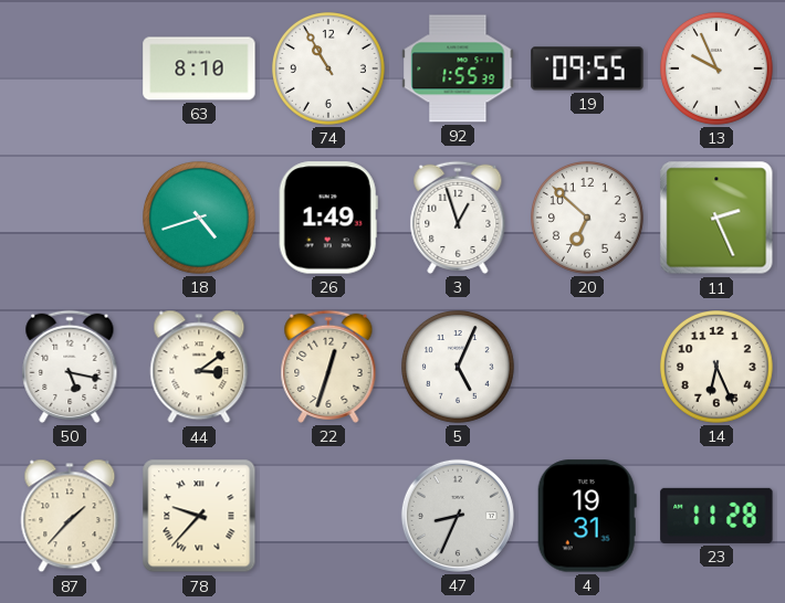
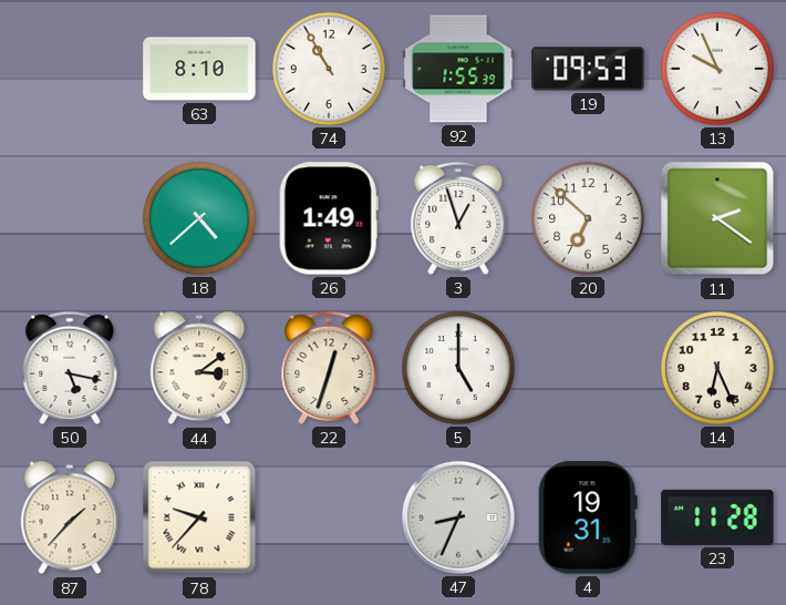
19: 09:55 -> 09:53 (588, 69)
18: 4:42 -> 4:38 (200, 219)
11: 2:26 -> 2:21 (717, 218)
5: 5:04 -> 5:00 (459, 369)
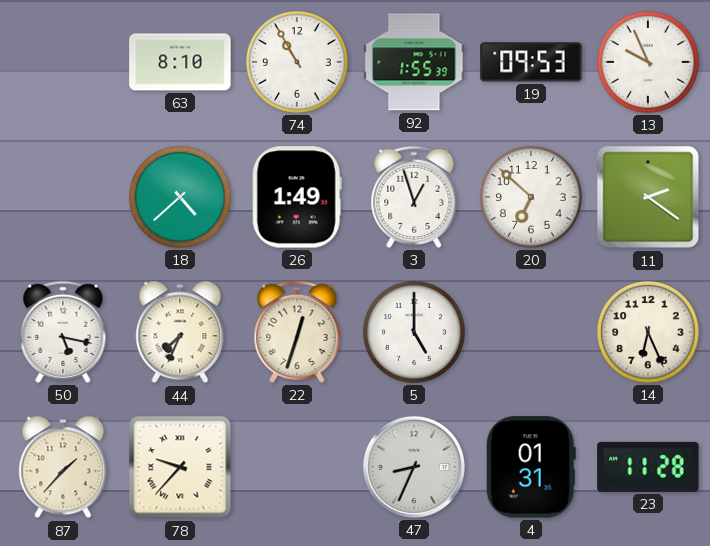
44: 3:09 -> 7:34 (180, 332)
4: 19:31 -> 01:31 (531, 467)
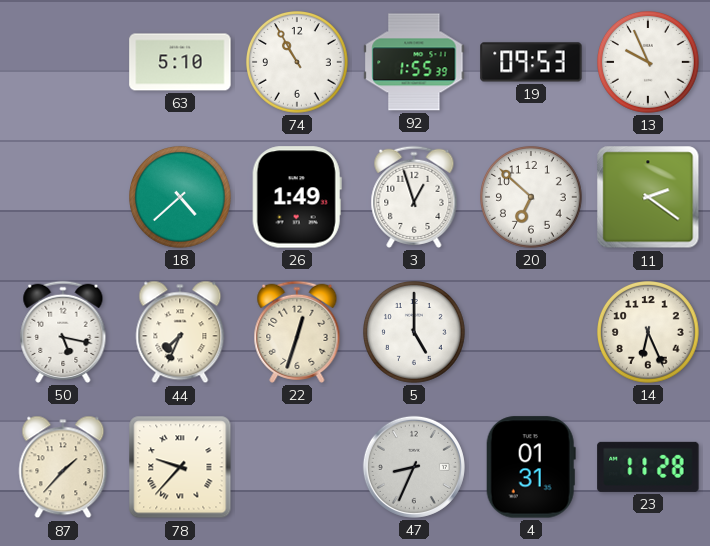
63: 8:10 -> 5:10 (180, 62)
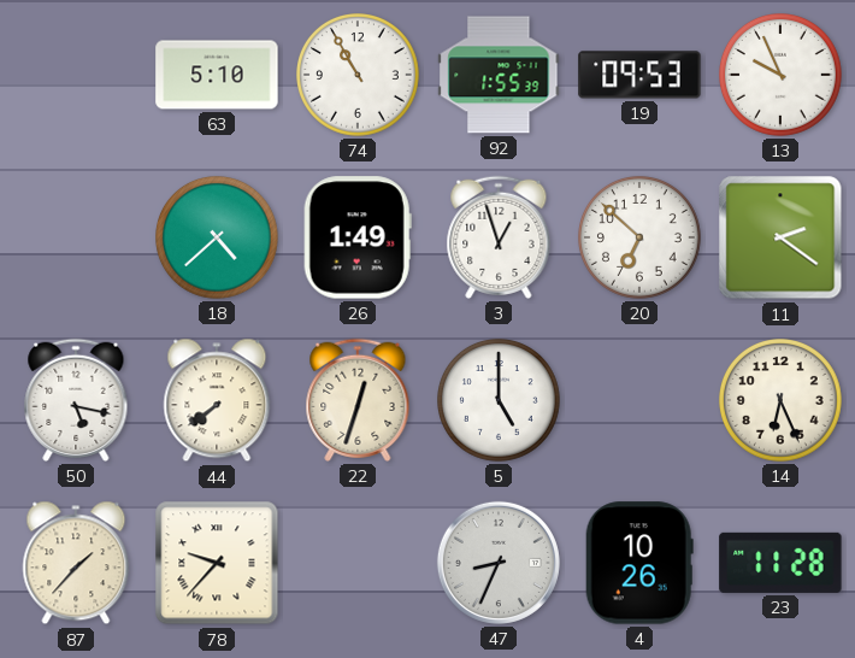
44: 7:34 -> 7:39 (217, 400)
4: 01:31 -> 10:26 (639, 563)
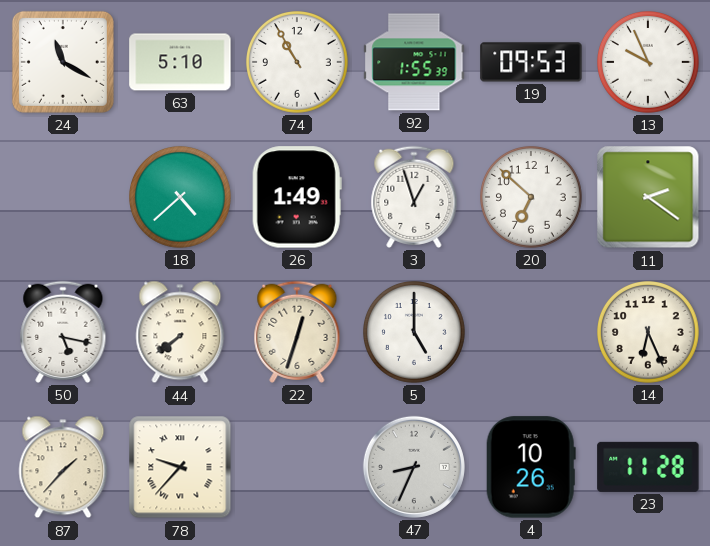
24: none -> 11:20 (63, 62)
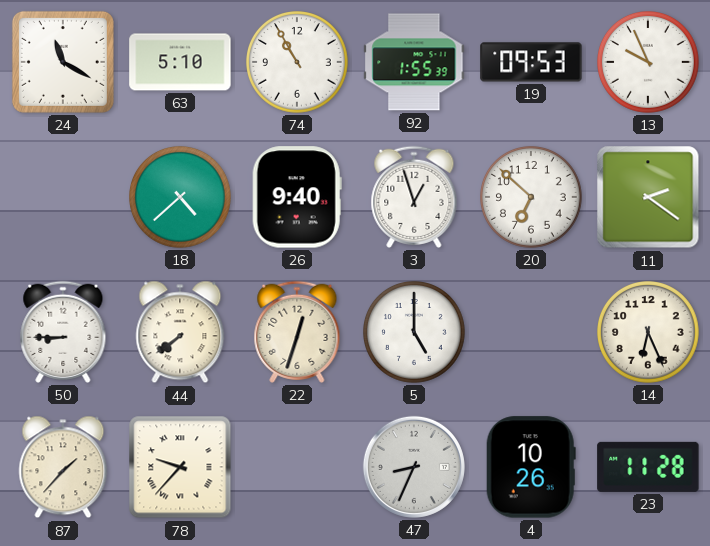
26: 1:49 -> 9:40 (297, 197)
50: 5:17 -> 8:45 (63, 332)
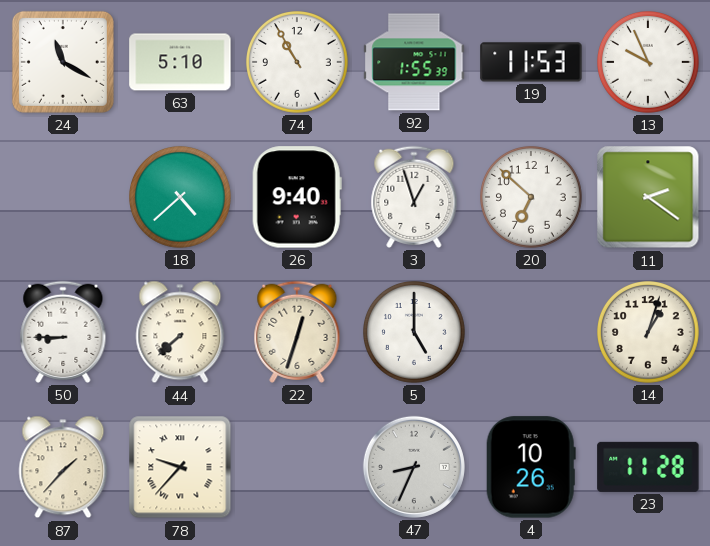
19: 09:53 -> 11:53 (531, 62)
44: 7:39 -> 7:38 (180, 332)
14: 6:26 -> 1:03 (649, 333)
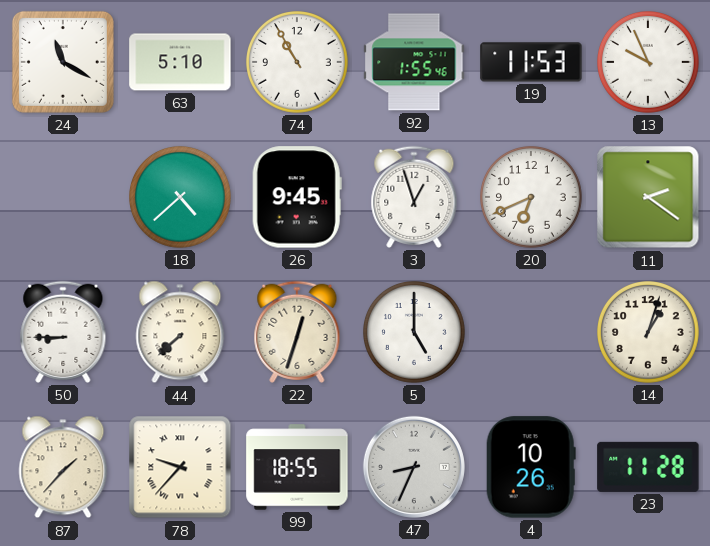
92: 1:55:39 -> 1:55:46 (414, 62)
26: 9:40 -> 9:45 (297, 197)
20: 6:52 -> 6:41 (532, 198)
99: none -> 18:55 (297, 467)
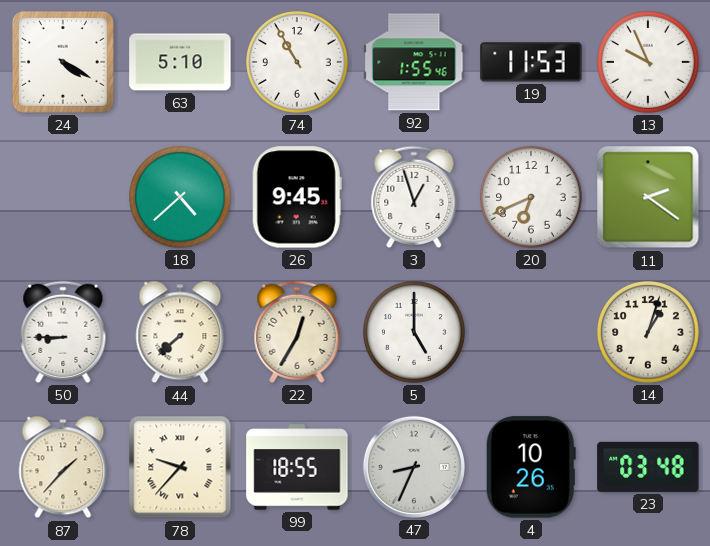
24: 11:20 -> 4:20 (63, 62)
22: 12:33 -> 12:35 (297, 332)
23: 11:28 -> 03:48 (648, 467)
